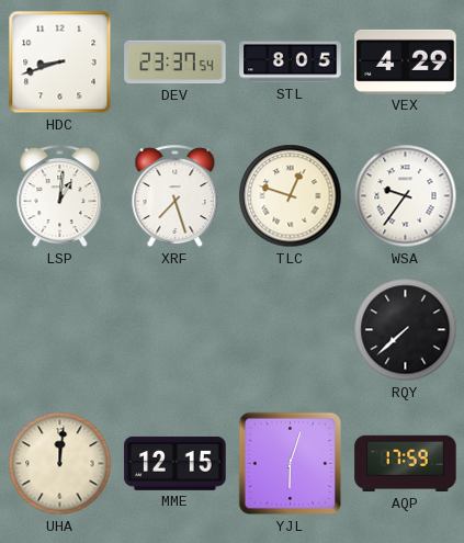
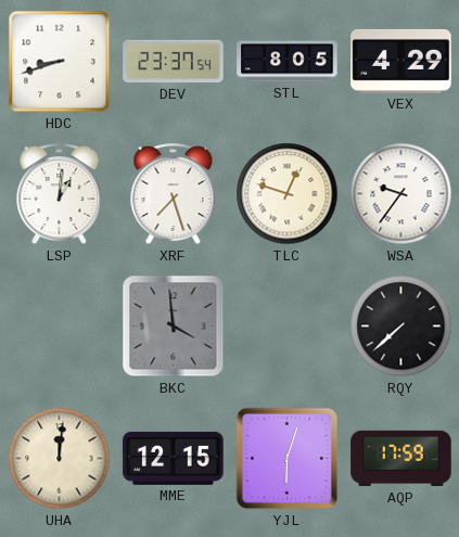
BKC: none -> 3:59 (174, 327)
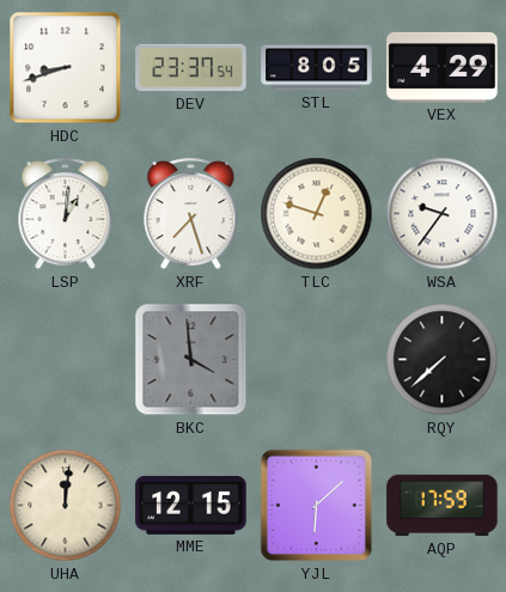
YJL: 6:03 -> 6:08 (317, 506)
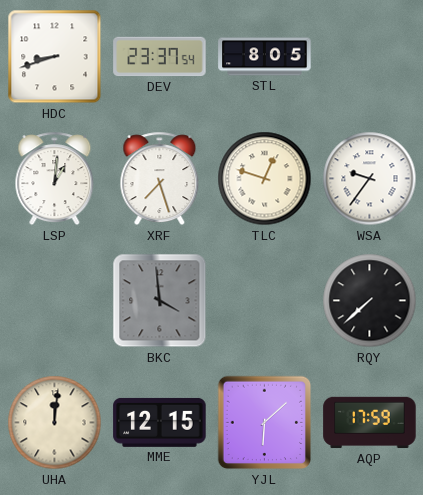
VEX: 4:29 -> none (443, 67)
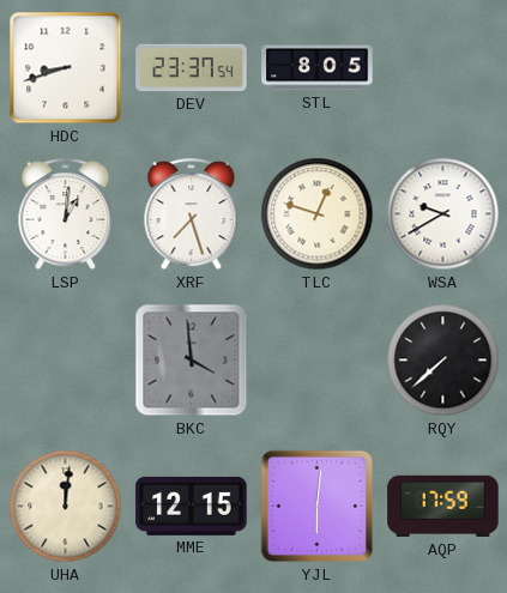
WSA: 9:36 -> 9:40 (443, 214)
YJL: 6:08 -> 6:01 (318, 507)
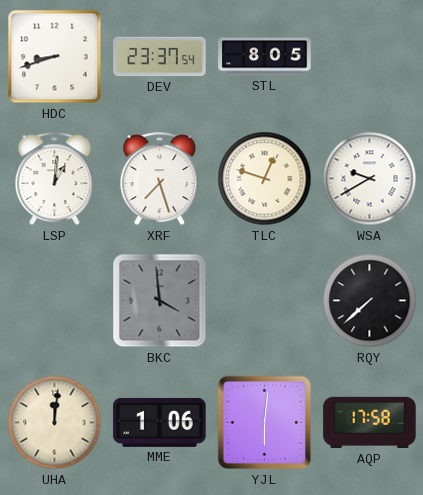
MME: 12:15 -> 1:06 (160, 422)
AQP: 17:59 -> 17:58 (370, 423)
